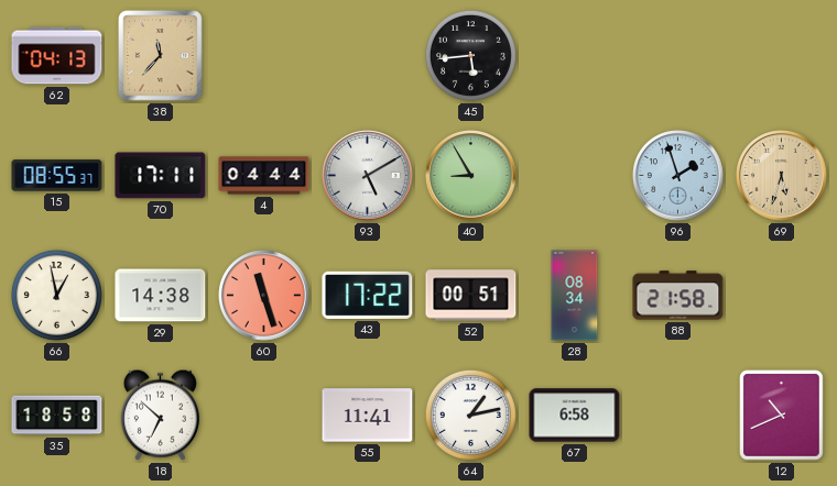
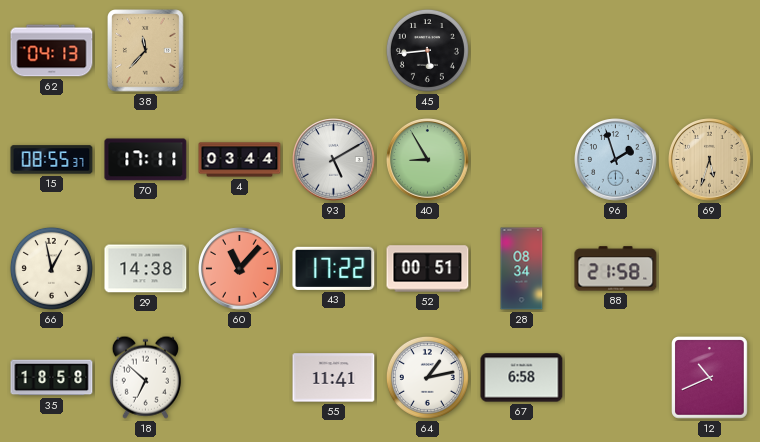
4: 04:44 -> 03:44 (240, 160)
60: 11:27 -> 11:07 (240, 269)
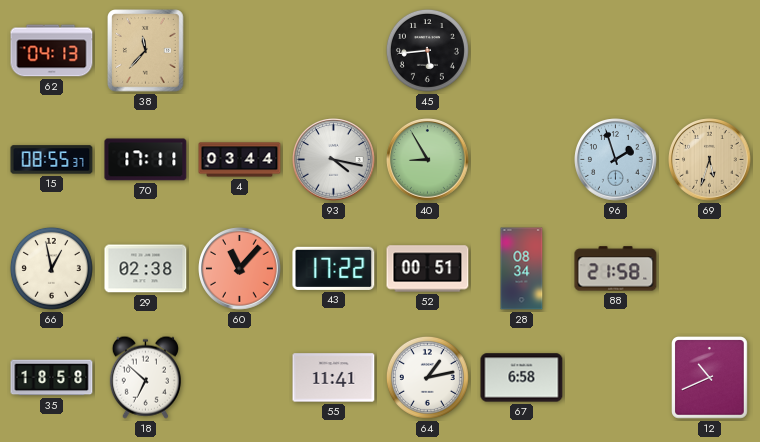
93: 5:10 -> 4:17 (334, 160)
29: 14:38 -> 02:38 (146, 269)
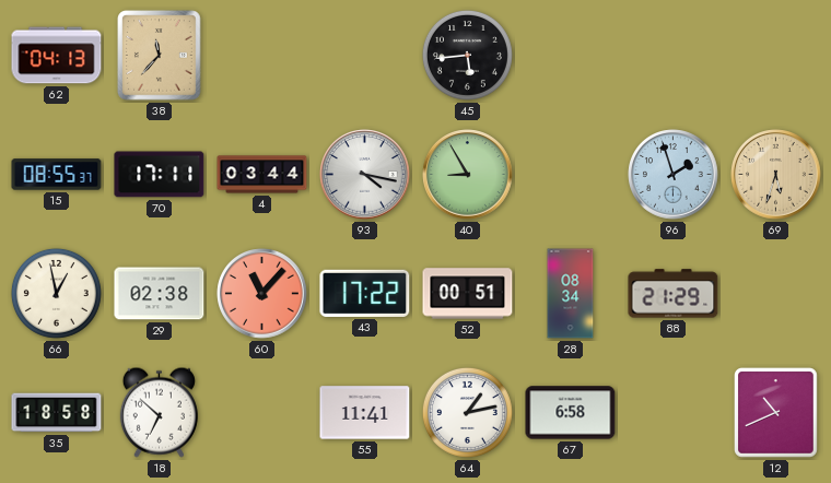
88: 21:58 -> 21:29 (674, 294)
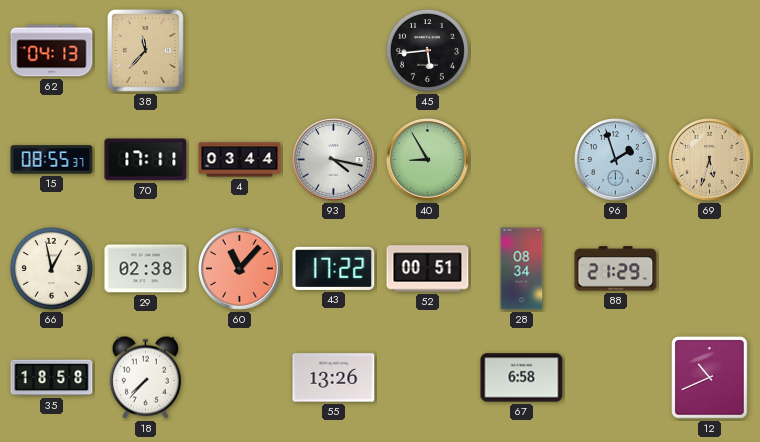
18: 6:52 -> 7:37 (145, 377)
55: 11:41 -> 13:26 (334, 378)
64: 1:13 -> none (467, 412)
